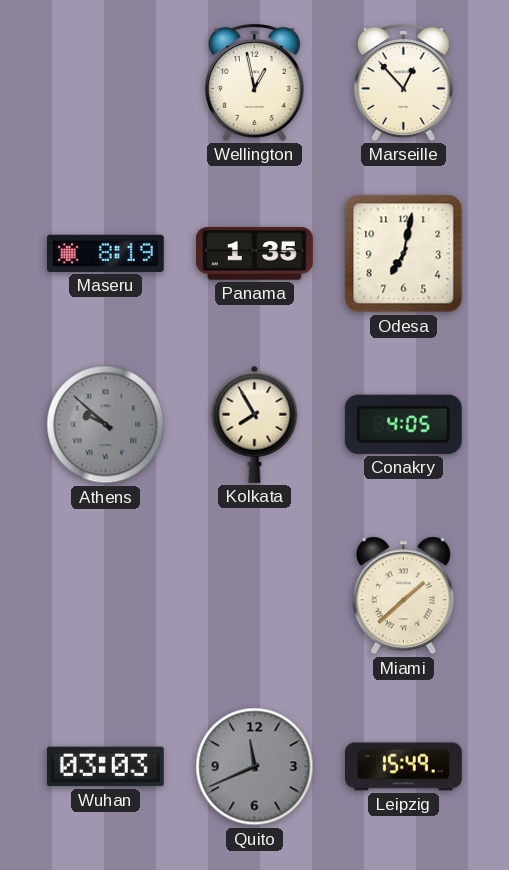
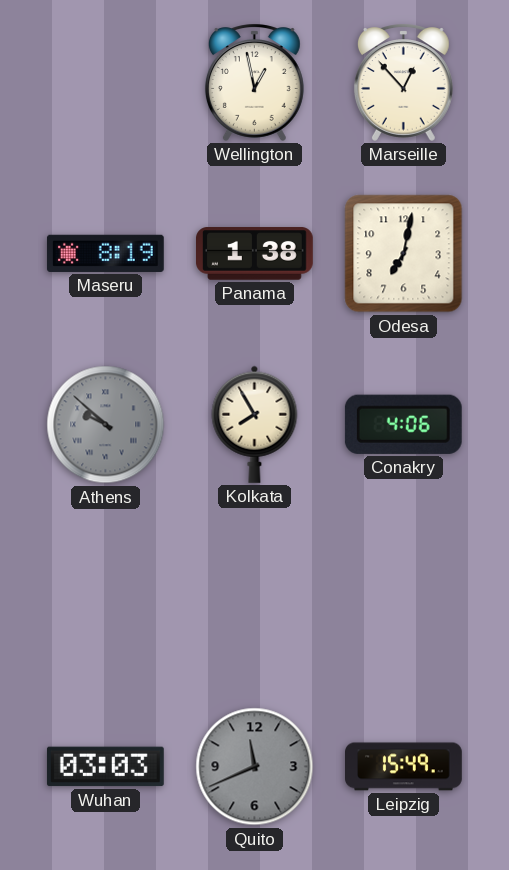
Panama: 1:35 -> 1:38 (255, 254)
Conakry: 4:05 -> 4:06 (403, 424)
Miami: 1:38 -> none (403, 596)
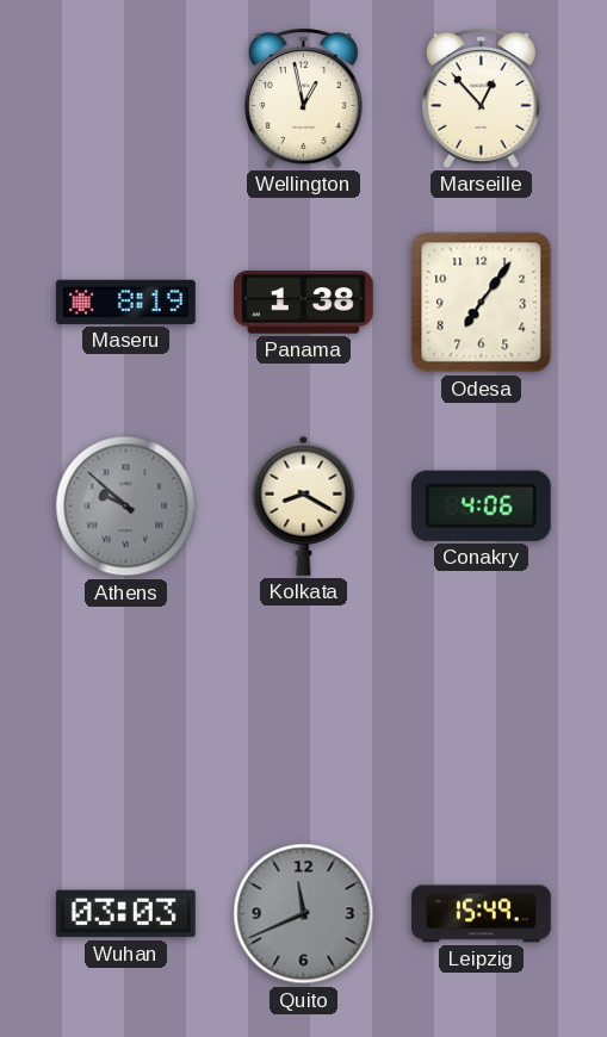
Odesa: 7:02 -> 7:06 (482, 303)
Kolkata: 7:55 -> 8:20 (304, 505)
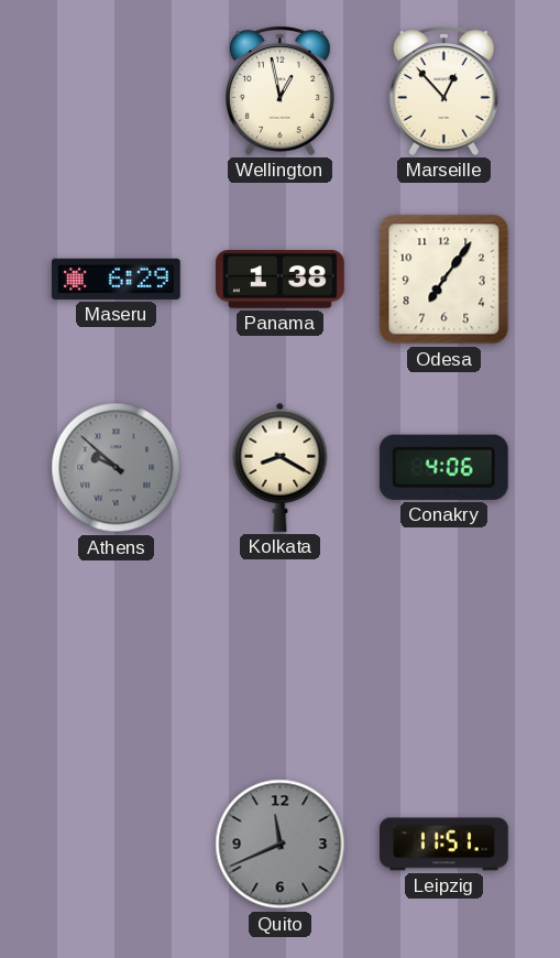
Maseru: 8:19 -> 6:29 (116, 279)
Wuhan: 03:03 -> none (125, 914)
Leipzig: 15:49 -> 11:51 (444, 845)
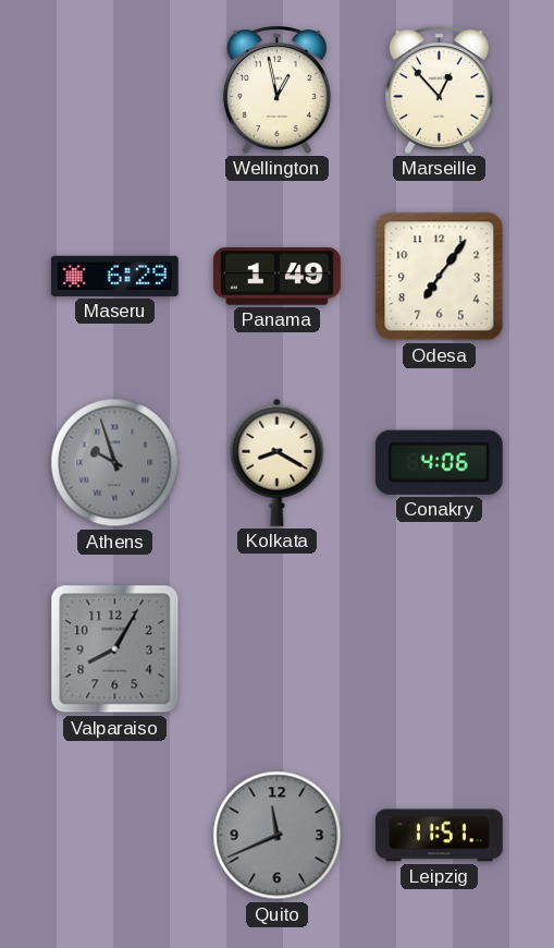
Panama: 1:38 -> 1:49 (278, 277)
Athens: 9:52 -> 9:57 (115, 463)
Valparaiso: none -> 8:05 (115, 649)
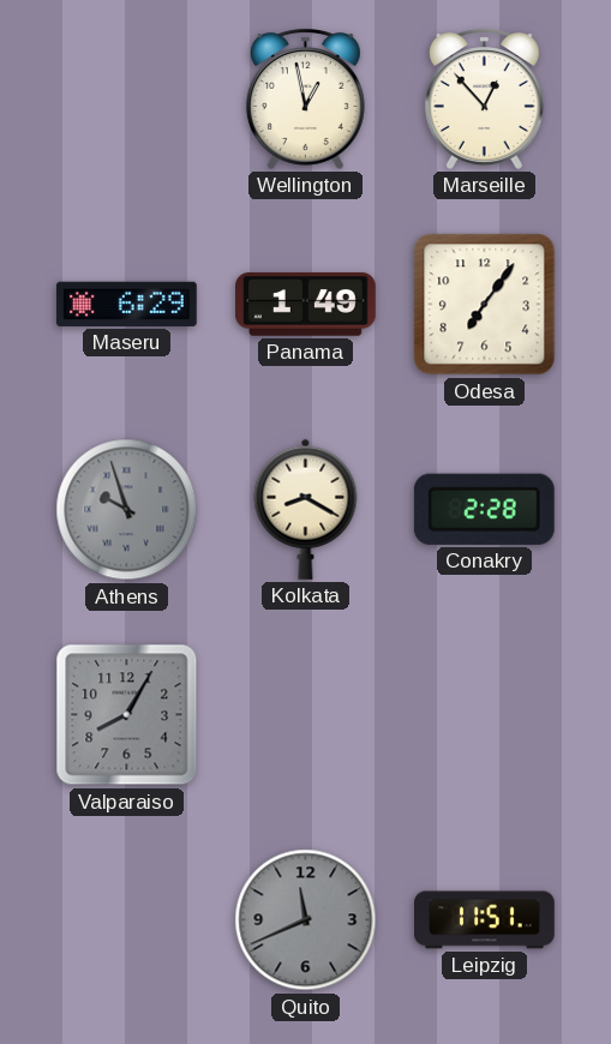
Conakry: 4:06 -> 2:28 (484, 509)
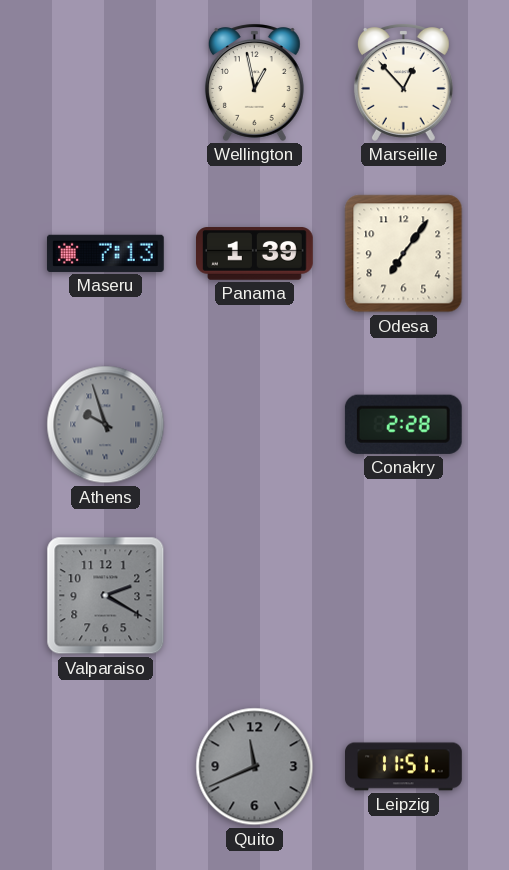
Maseru: 6:29 -> 7:13 (105, 253)
Panama: 1:49 -> 1:39 (255, 254)
Kolkata: 8:20 -> none (306, 509)
Valparaiso: 8:05 -> 2:20 (106, 596)
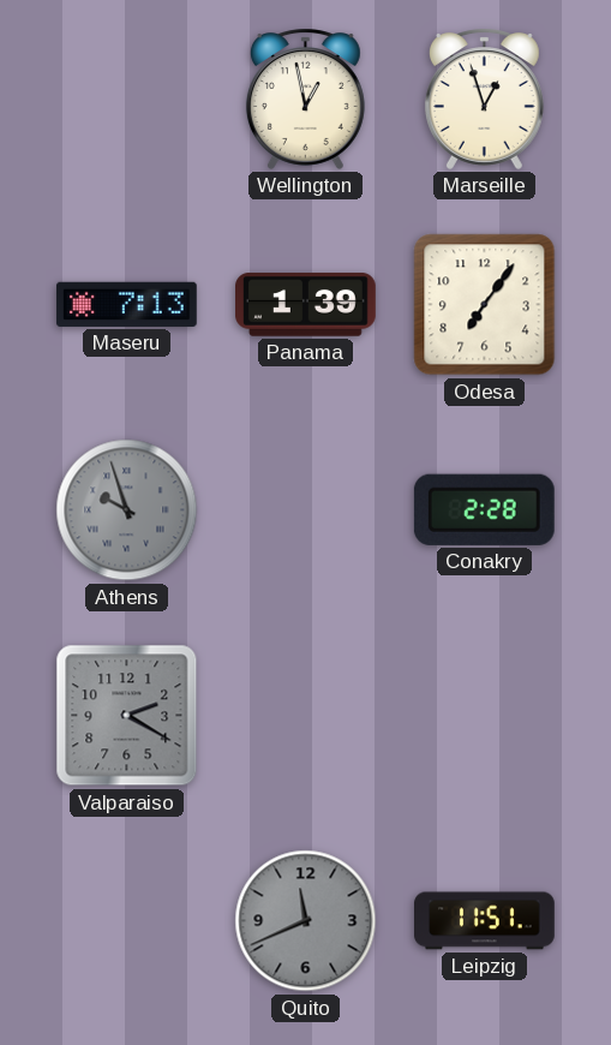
Marseille: 12:53 -> 12:57 (484, 98)
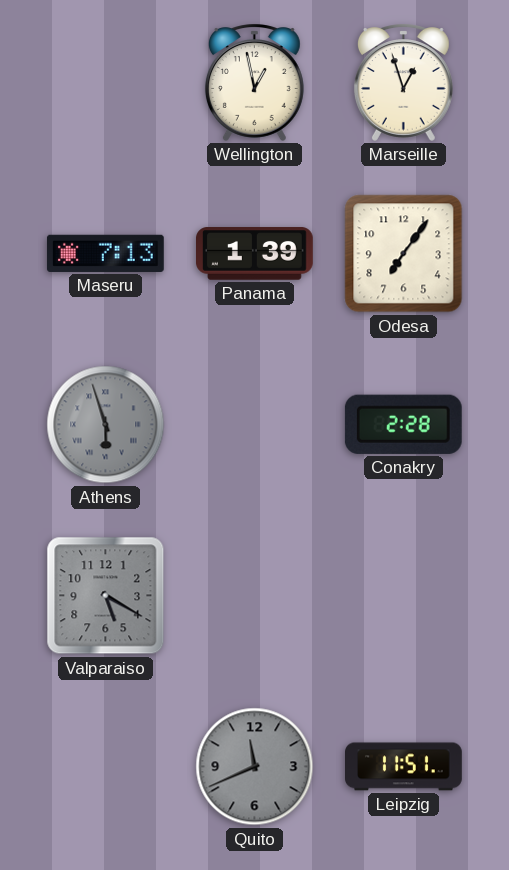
Athens: 9:57 -> 5:57 (106, 425)
Valparaiso: 2:20 -> 5:20 (106, 596)
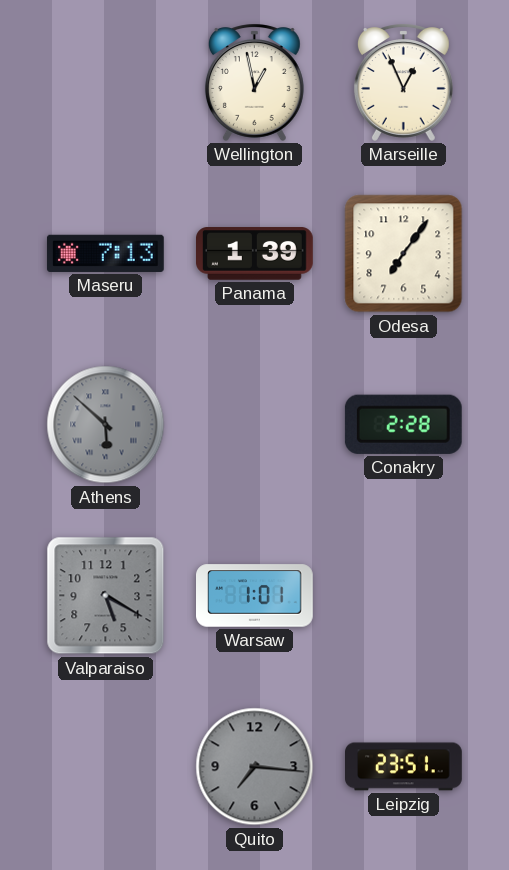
Marseille: 12:57 -> 12:56 (403, 82)
Athens: 5:57 -> 5:52 (106, 425)
Warsaw: none -> 1:01 (255, 596)
Quito: 11:41 -> 7:16 (255, 767)
Leipzig: 11:51 -> 23:51 (404, 767)
